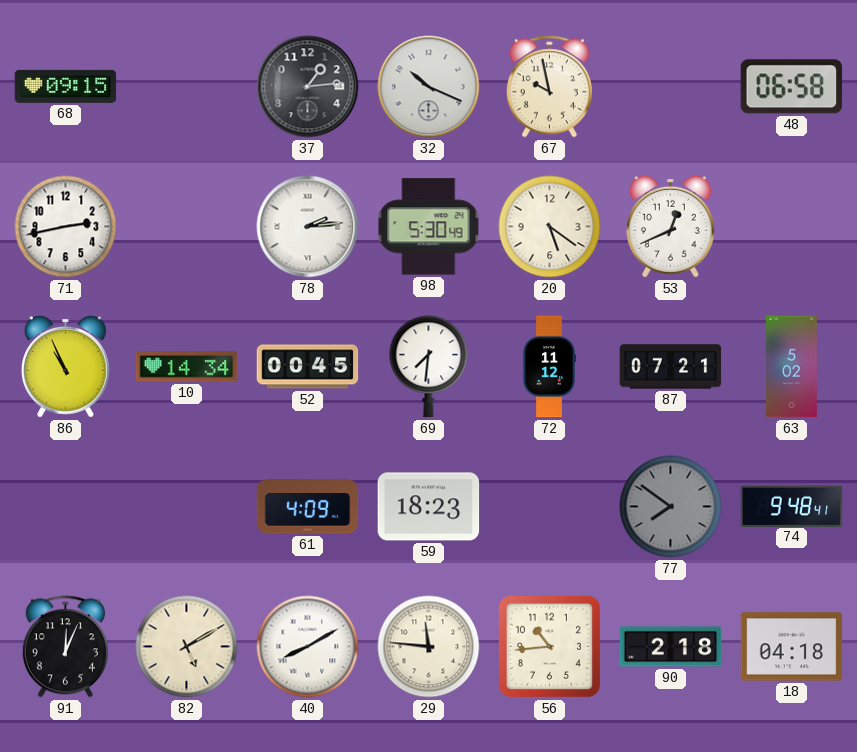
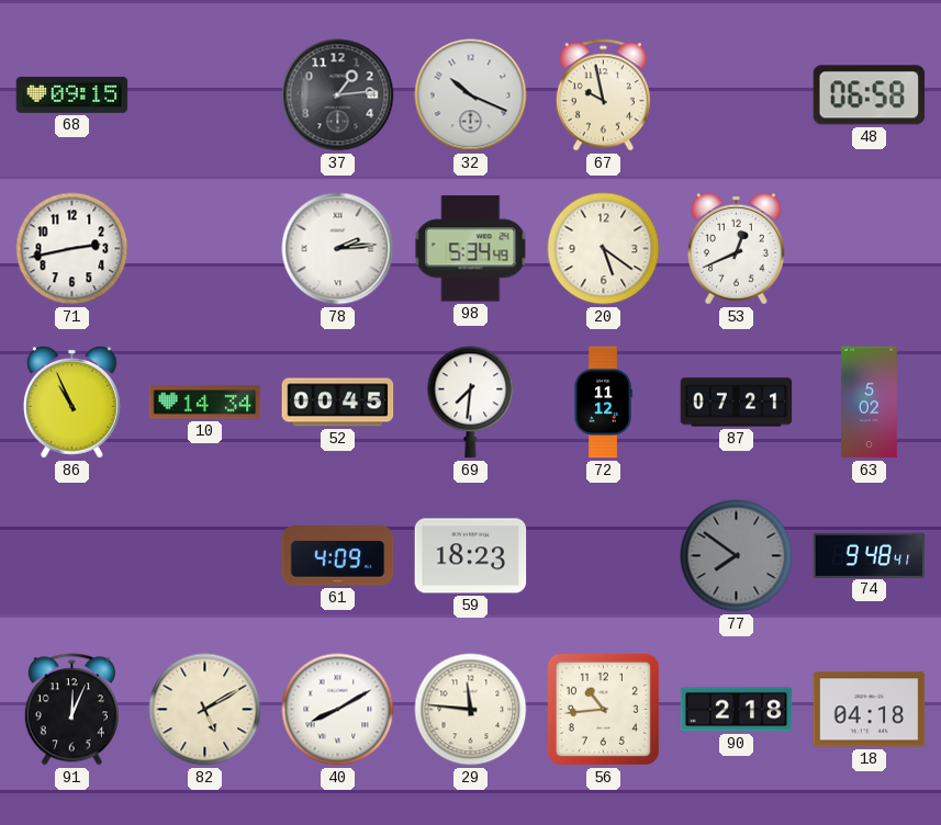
98: 5:30 -> 5:34 (471, 249)
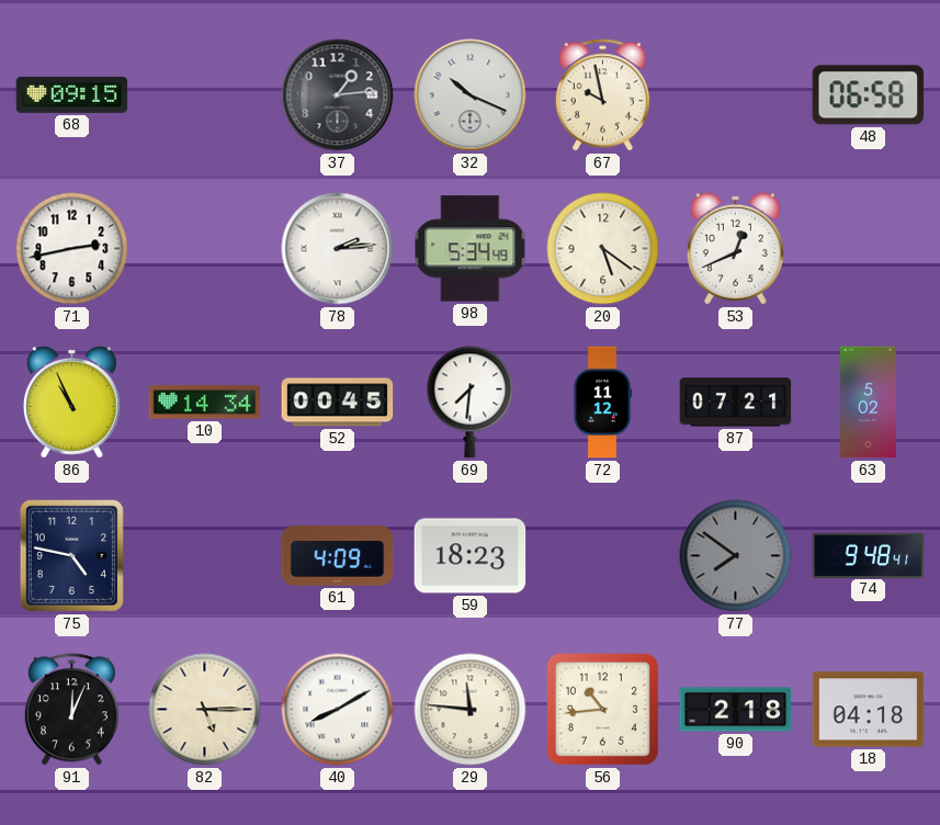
75: none -> 4:47 (71, 555)
82: 5:10 -> 5:15 (205, 710)
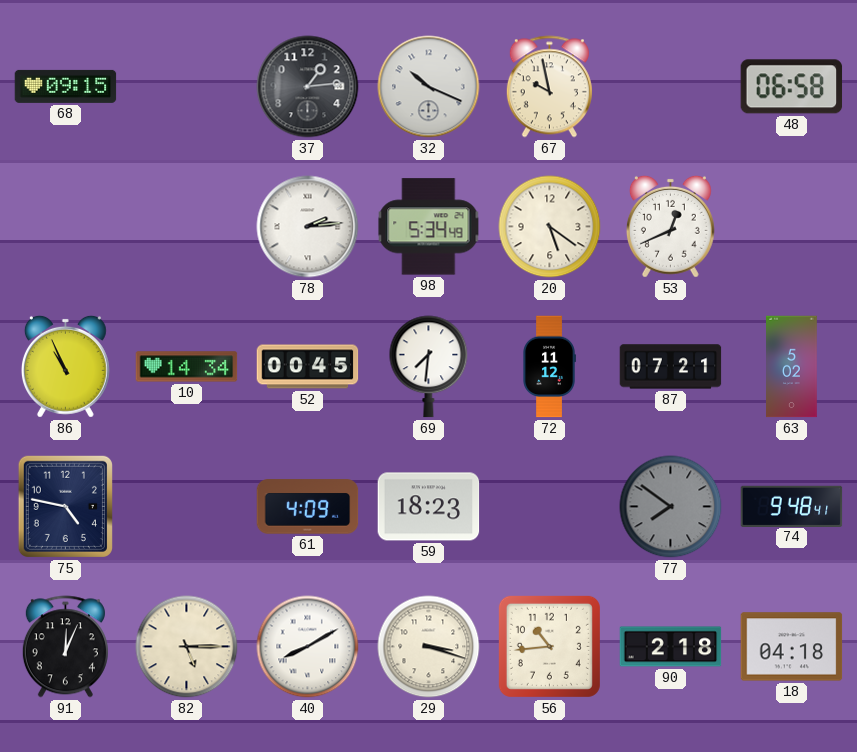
71: 2:43 -> none (72, 249)
29: 11:46 -> 3:18 (429, 647)
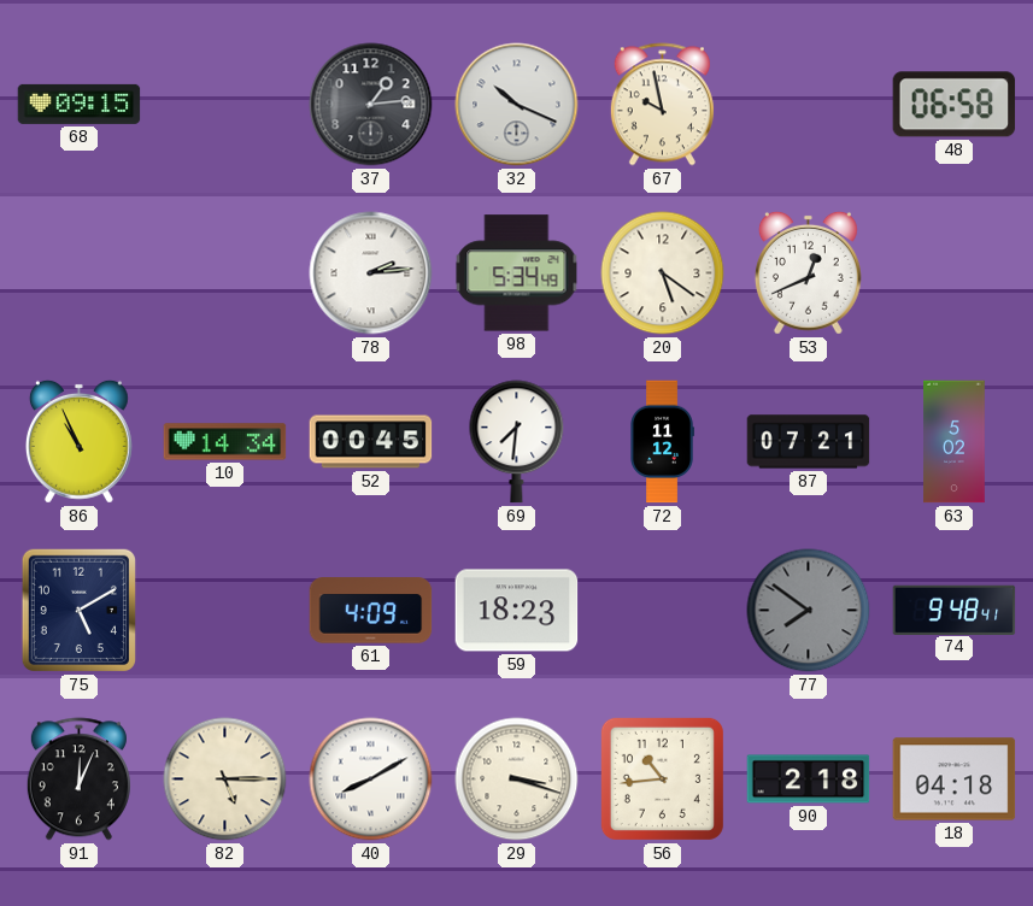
75: 4:47 -> 5:10 (78, 610)
